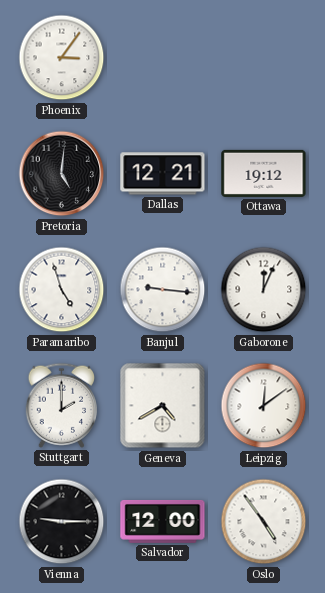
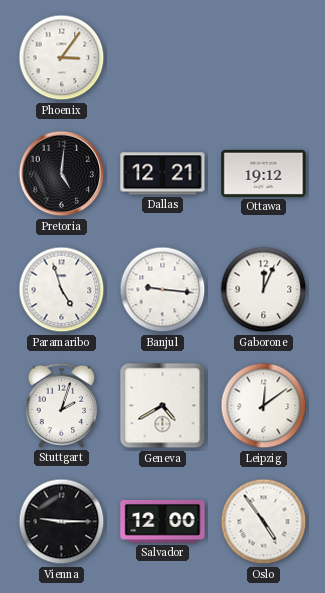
Stuttgart: 2:00 -> 2:03 (62, 405)
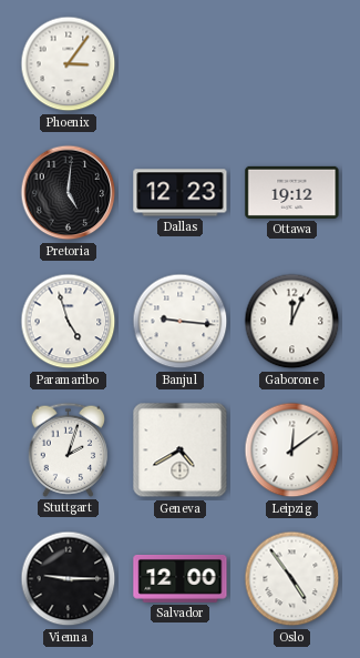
Dallas: 12:21 -> 12:23 (181, 193)
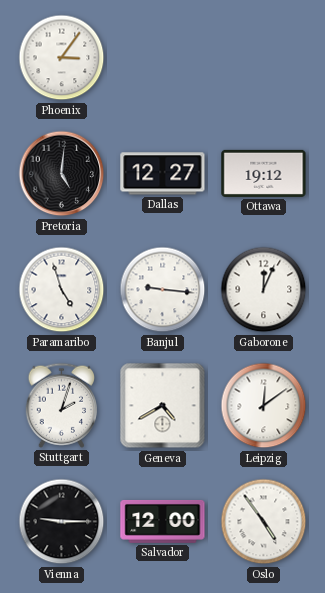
Dallas: 12:23 -> 12:27 (163, 174)
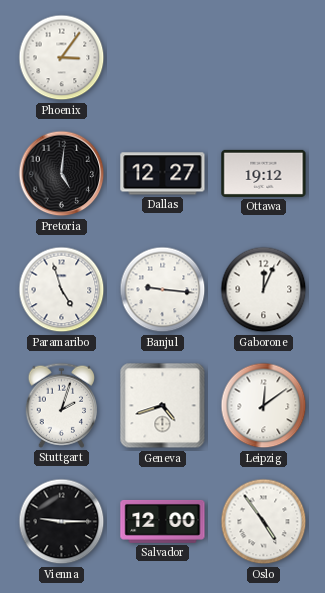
Geneva: 4:40 -> 4:42 (163, 406)
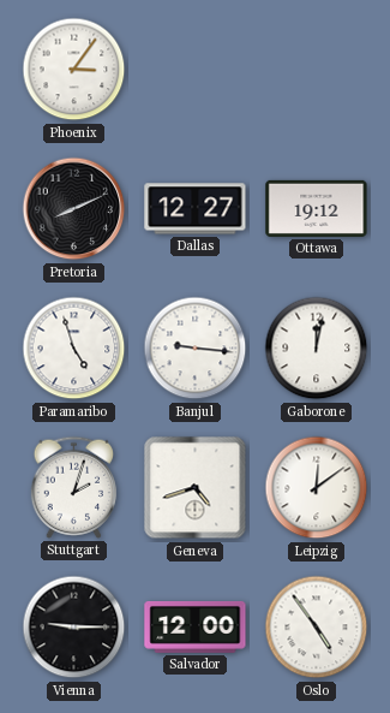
Pretoria: 5:01 -> 8:11 (74, 209)
Gaborone: 12:04 -> 12:02 (317, 349)
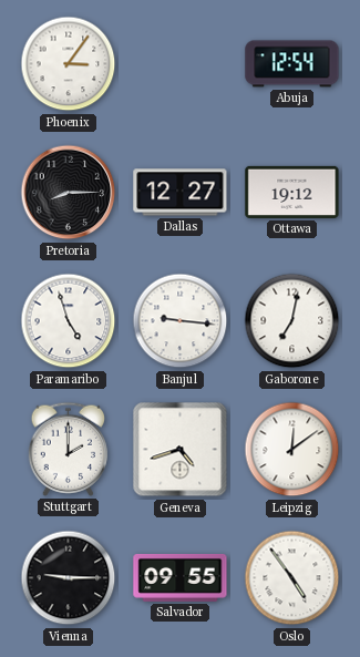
Abuja: none -> 12:54 (292, 64)
Pretoria: 8:11 -> 8:15 (69, 193)
Gaborone: 12:02 -> 7:02 (292, 321)
Stuttgart: 2:03 -> 2:00 (69, 449)
Salvador: 12:00 -> 09:55 (181, 577)
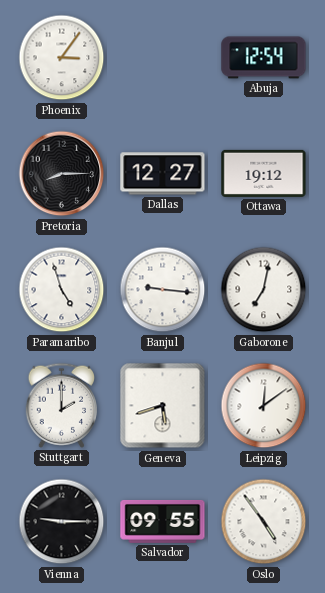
Geneva: 4:42 -> 5:42 (163, 406)
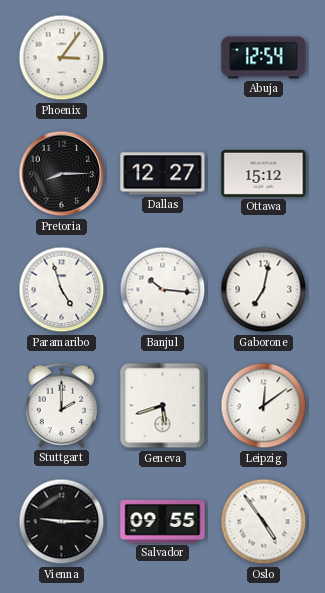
Ottawa: 19:12 -> 15:12 (264, 173)
Banjul: 9:16 -> 10:16 (163, 290)
